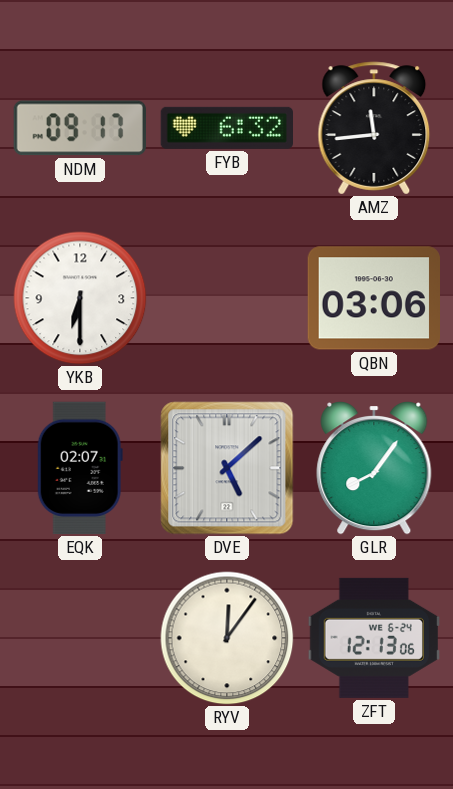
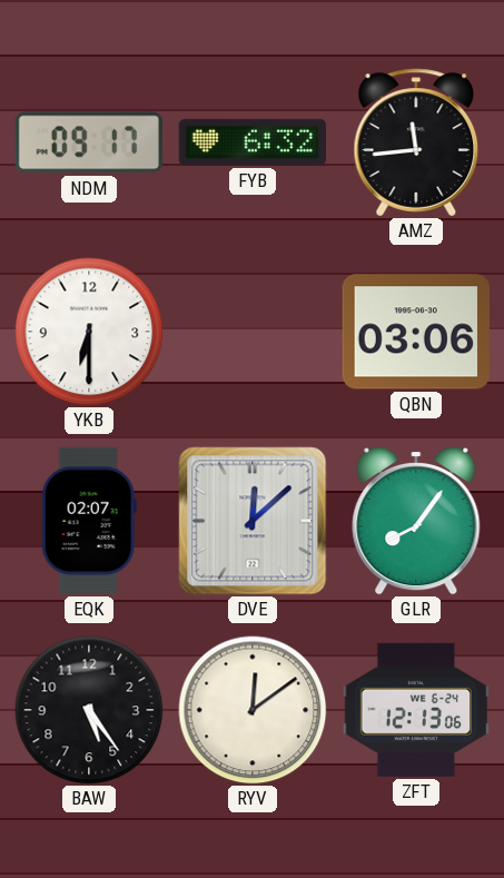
DVE: 5:08 -> 12:08 (253, 521)
BAW: none -> 5:24 (89, 710)
RYV: 12:06 -> 12:09 (253, 710)
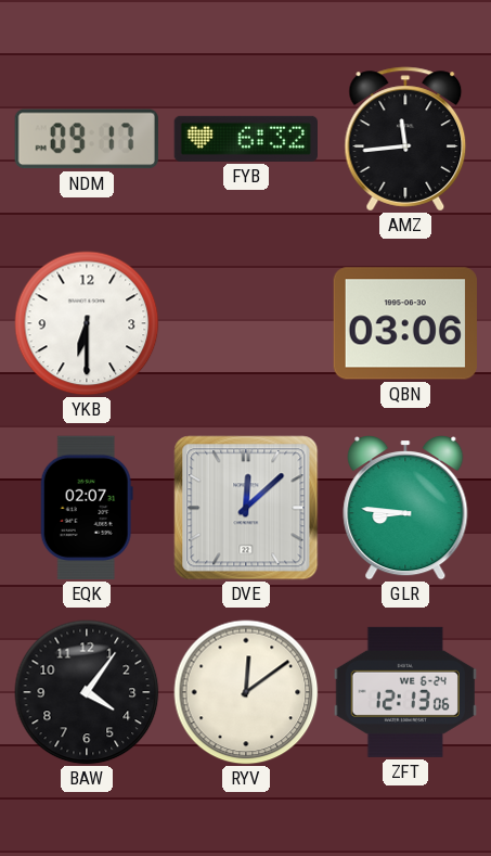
GLR: 8:06 -> 8:46 (405, 509)
BAW: 5:24 -> 4:06 (87, 692)
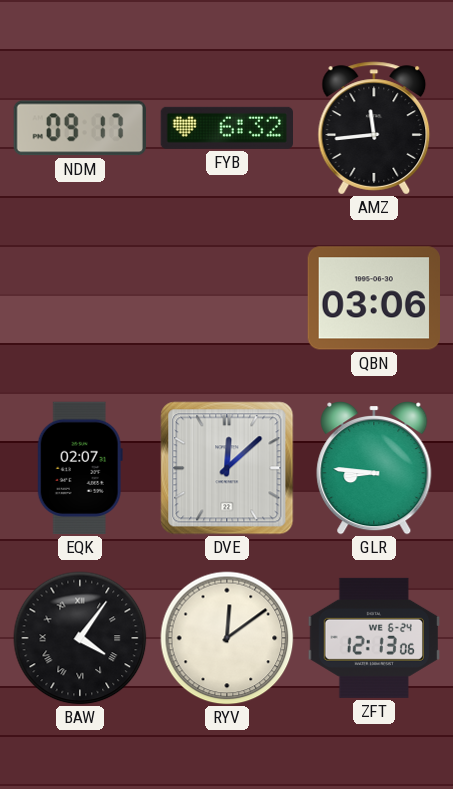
YKB: 6:30 -> none (87, 323)
BAW numerals: Arabic -> Roman (80, 638)
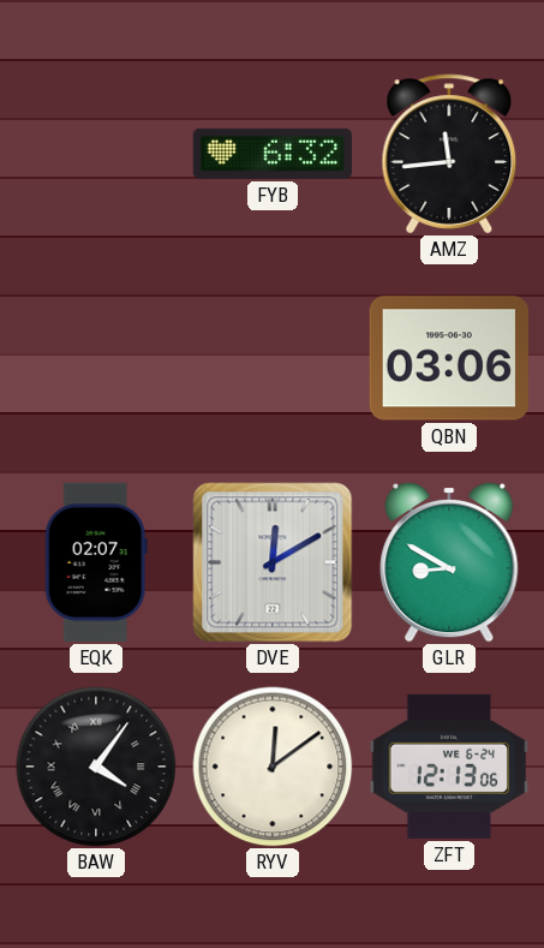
NDM: 09:17 -> none (80, 128)
DVE: 12:08 -> 12:10 (273, 562)
GLR: 8:46 -> 8:50 (449, 564)
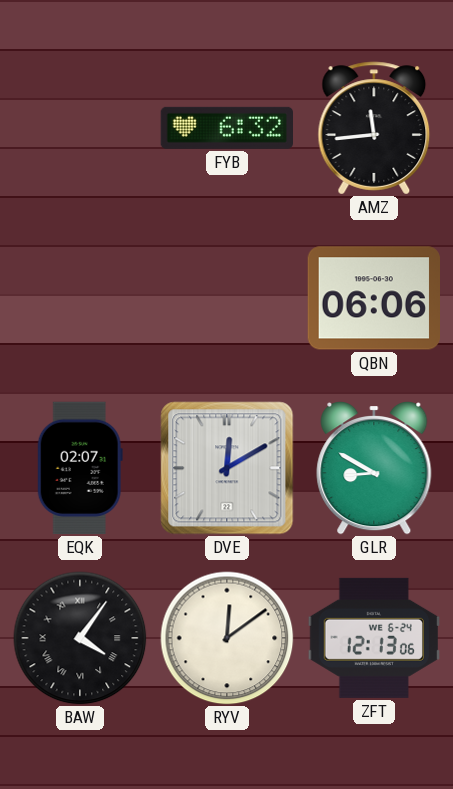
QBN: 03:06 -> 06:06 (373, 298)
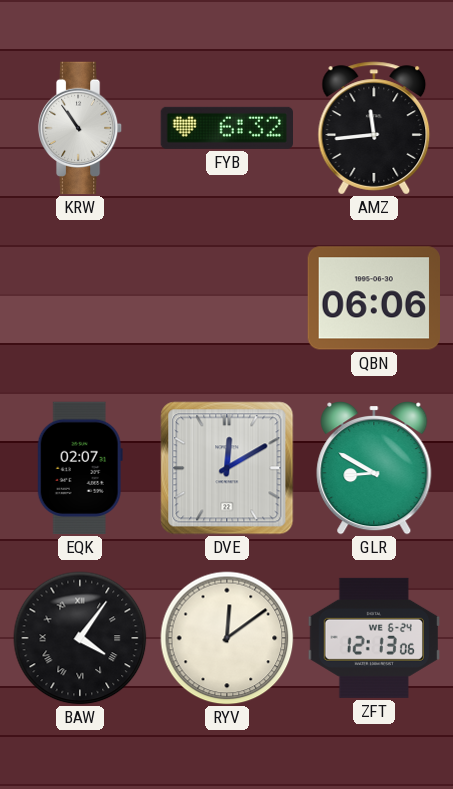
KRW: none -> 10:54 (80, 128)
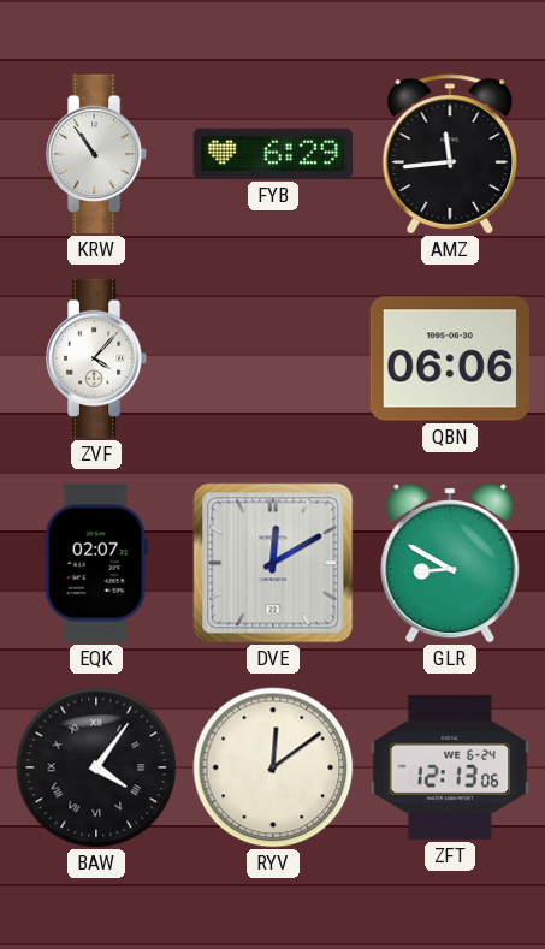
FYB: 6:32 -> 6:29 (272, 154)
ZVF: none -> 4:07 (96, 358)
